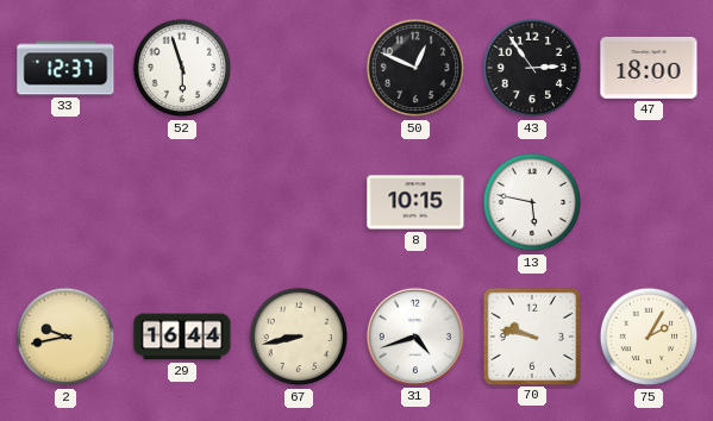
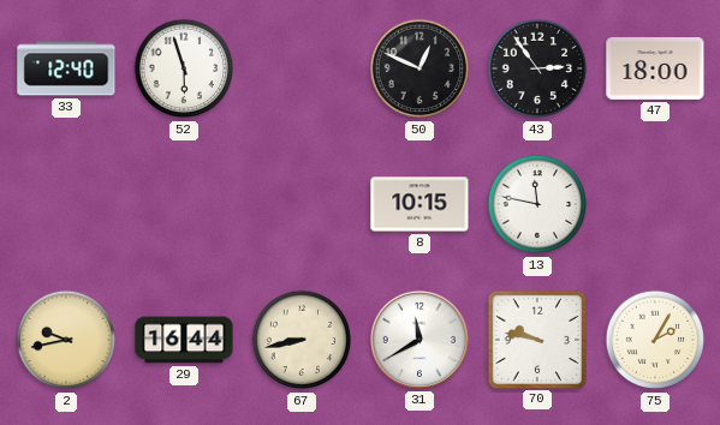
33: 12:37 -> 12:40 (66, 68)
13: 5:47 -> 11:47 (537, 204)
31: 4:42 -> 11:40 (419, 340)
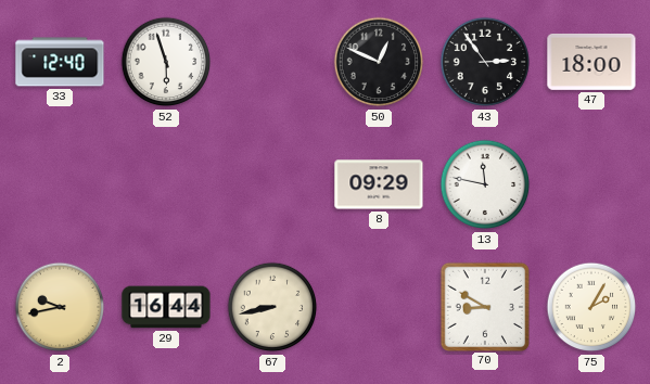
8: 10:15 -> 09:29 (379, 184)
31: 11:40 -> none (419, 340)
70: 9:47 -> 8:50 (484, 306)
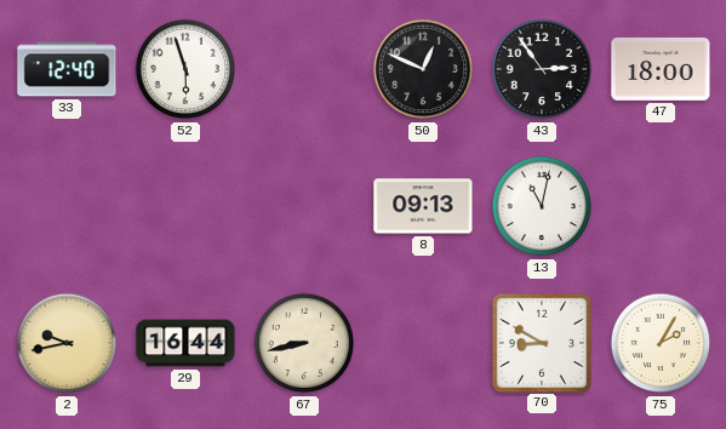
8: 09:29 -> 09:13 (423, 206)
13: 11:47 -> 11:02 (542, 206)
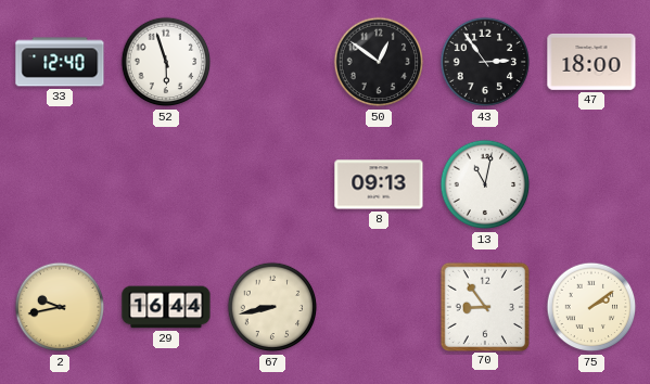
50: 12:49 -> 12:51 (379, 62)
70: 8:50 -> 8:54 (484, 306)
75: 2:05 -> 2:09 (591, 307)
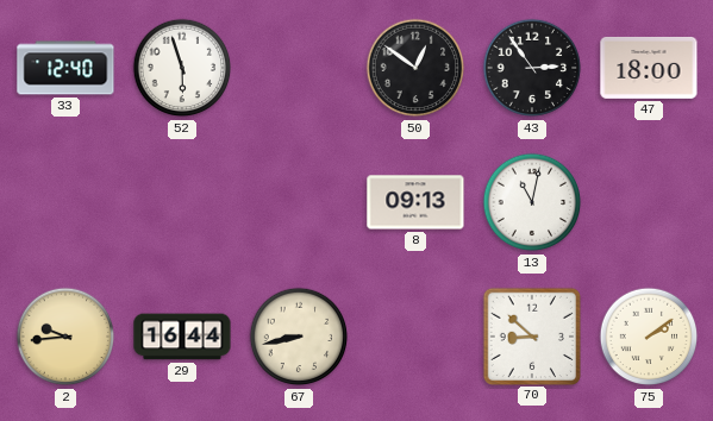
2: 9:43 -> 9:44 (65, 337)
70: 8:54 -> 8:52 (531, 335)
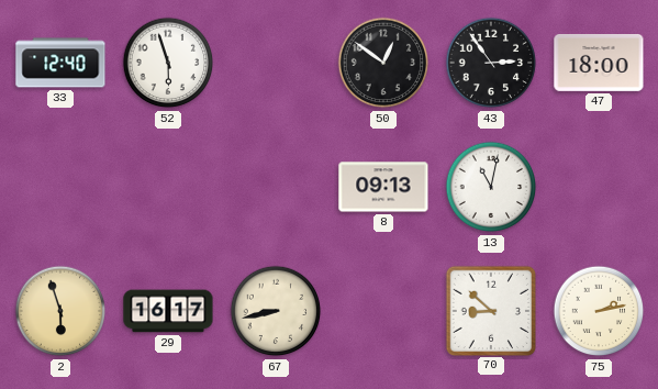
2: 9:44 -> 5:57 (60, 311)
29: 16:44 -> 16:17 (168, 311)
75: 2:09 -> 2:13 (599, 311)
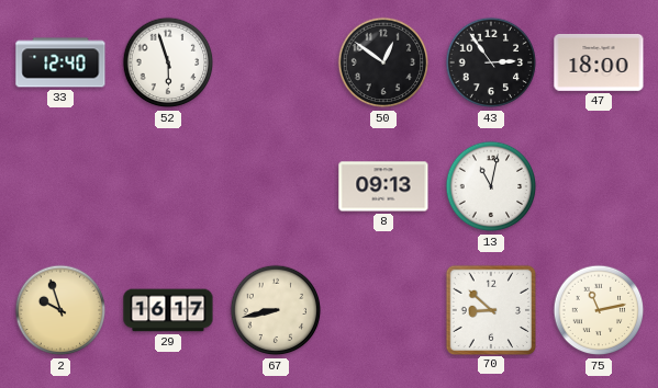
2: 5:57 -> 9:57 (60, 310)
75: 2:13 -> 11:13 (599, 310)
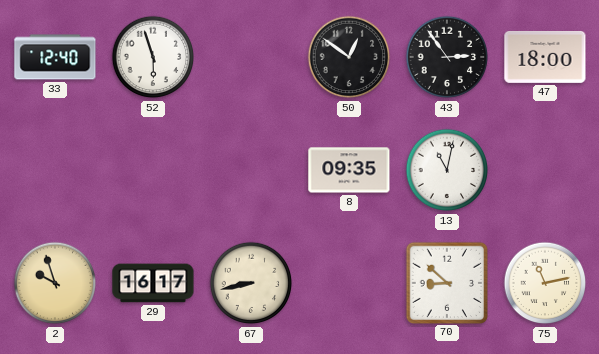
8: 09:13 -> 09:35 (349, 170)
